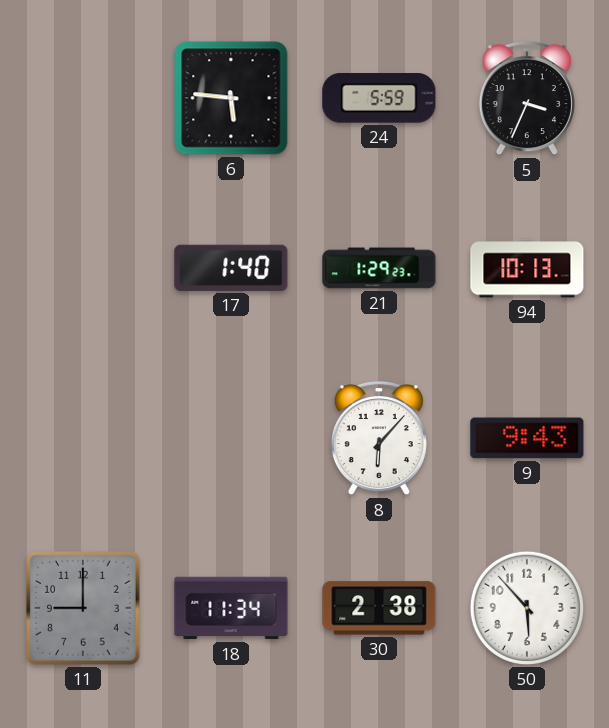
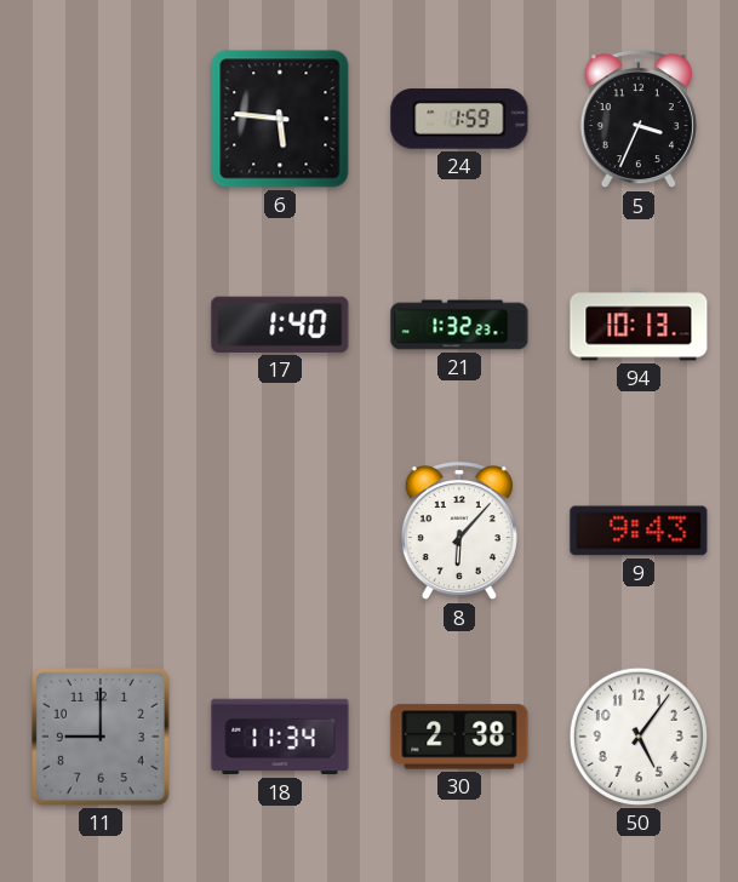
24: 5:59 -> 1:59 (459, 119)
21: 1:29 -> 1:32 (459, 325)
50: 5:53 -> 5:06 (639, 737)
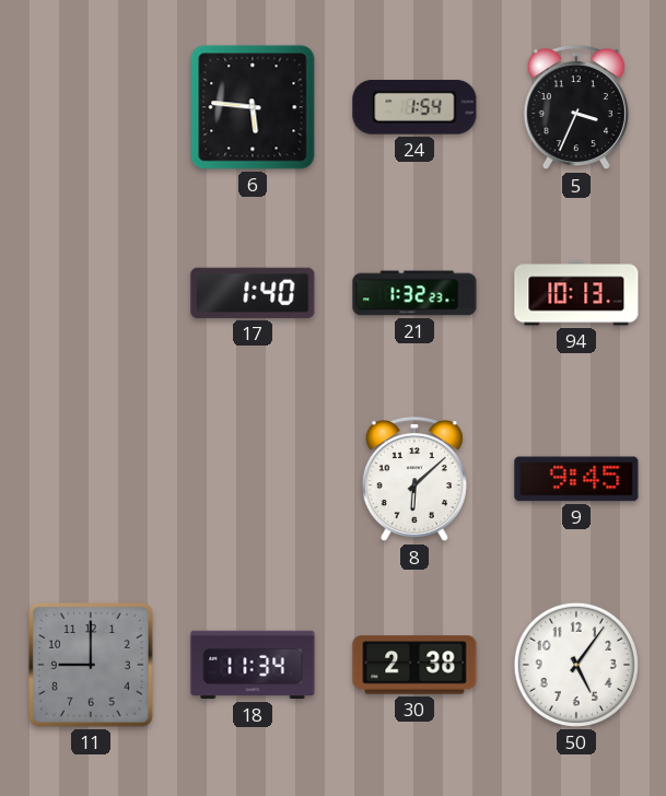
24: 1:59 -> 1:54 (414, 107)
8: 6:07 -> 6:08 (414, 480)
9: 9:43 -> 9:45 (576, 479)
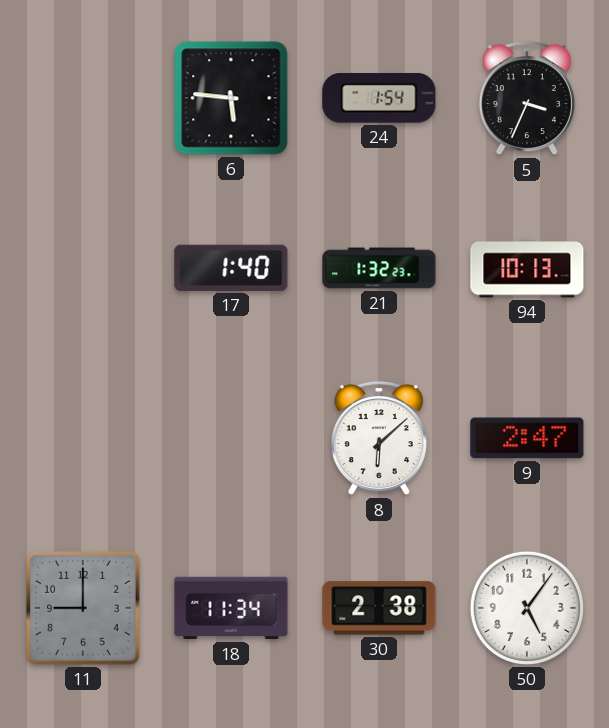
9: 9:45 -> 2:47 (527, 438)
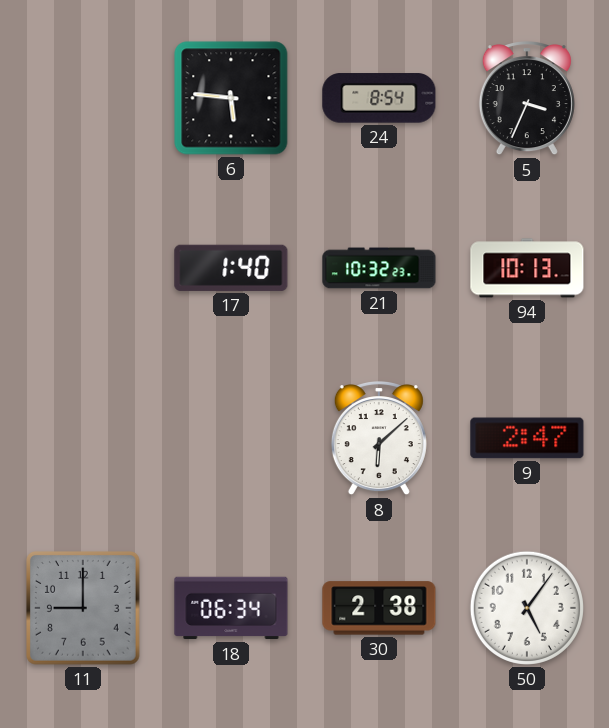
24: 1:54 -> 8:54 (379, 98)
21: 1:32 -> 10:32 (379, 268)
18: 11:34 -> 06:34 (231, 608)
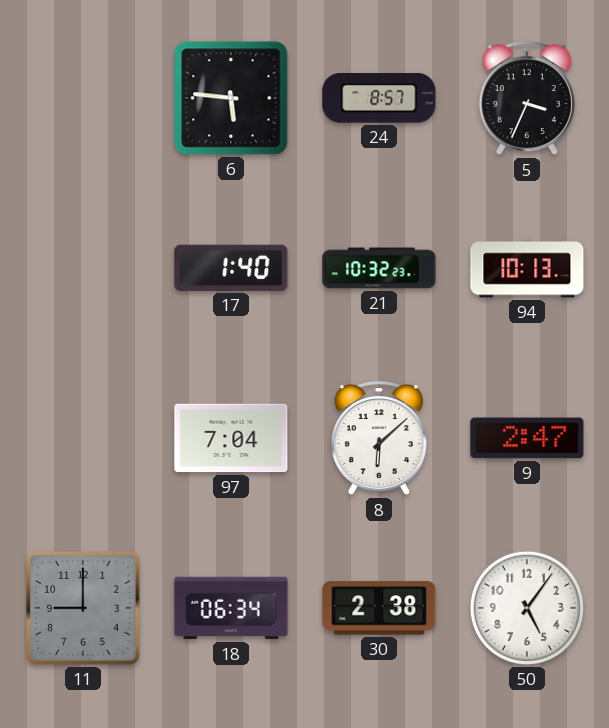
24: 8:54 -> 8:57 (379, 98)
97: none -> 7:04 (231, 438)
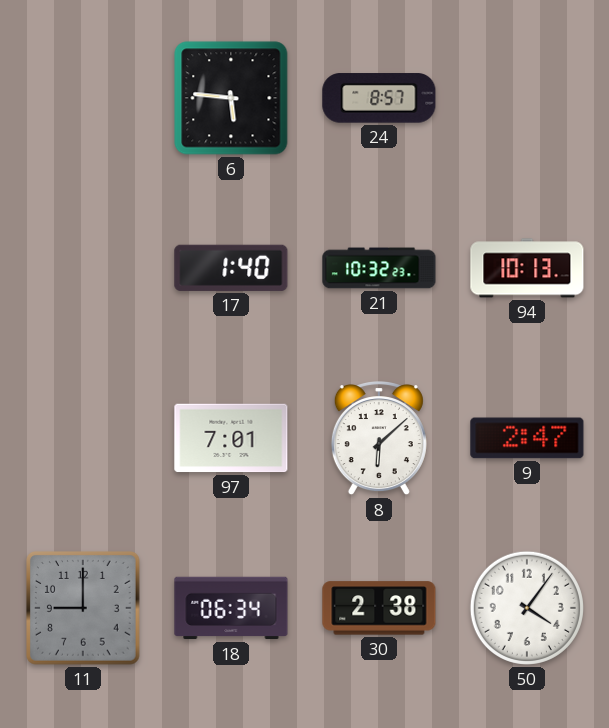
5: 3:34 -> none (527, 99)
97: 7:04 -> 7:01 (231, 438)
50: 5:06 -> 4:06 (527, 608)
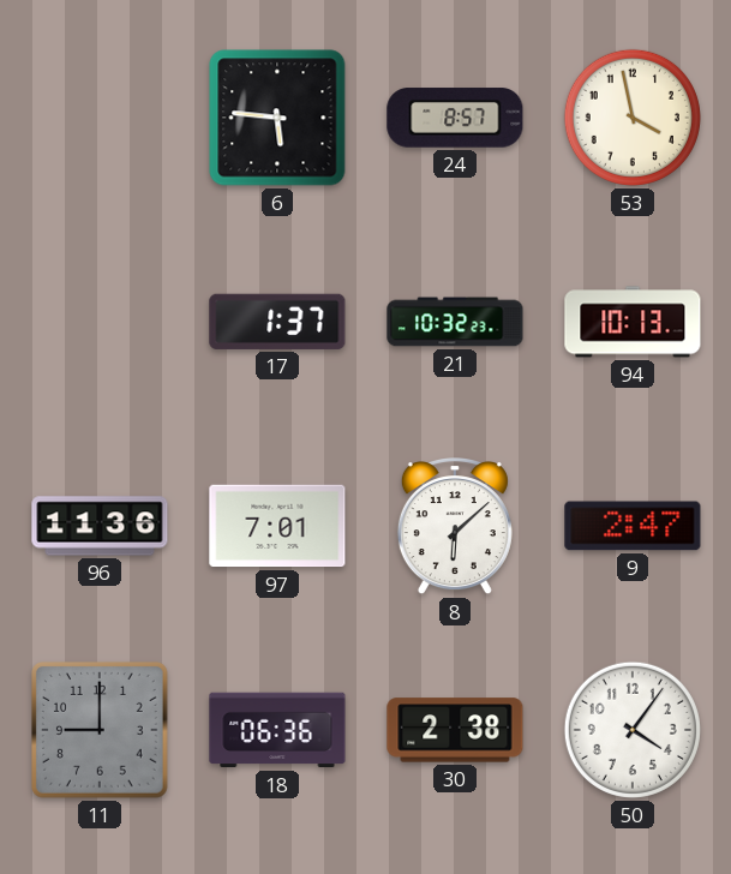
53: none -> 3:58 (633, 118)
17: 1:40 -> 1:37 (277, 322)
96: none -> 11:36 (100, 526)
18: 06:34 -> 06:36 (277, 730)
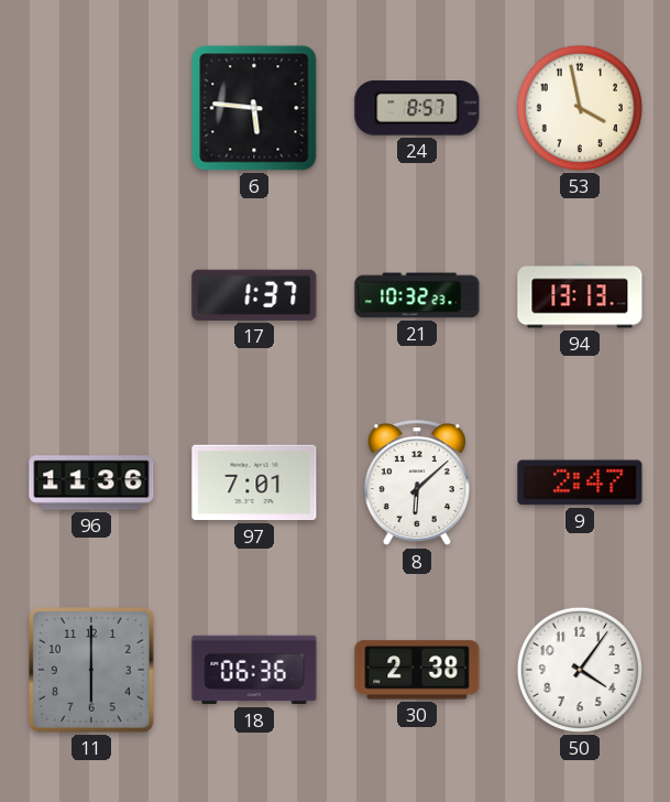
94: 10:13 -> 13:13 (580, 295)
11: 9:00 -> 6:00 (92, 671)
